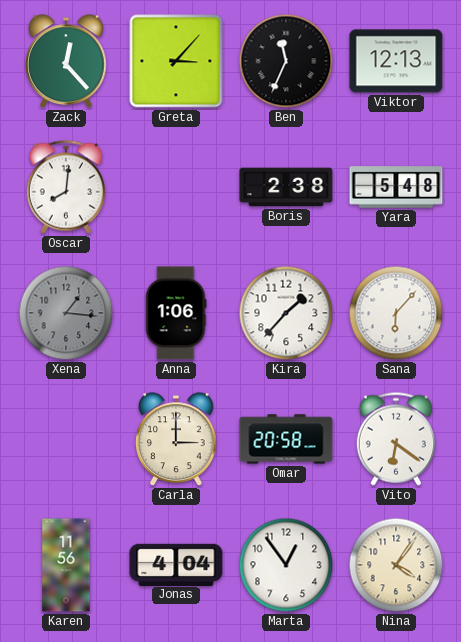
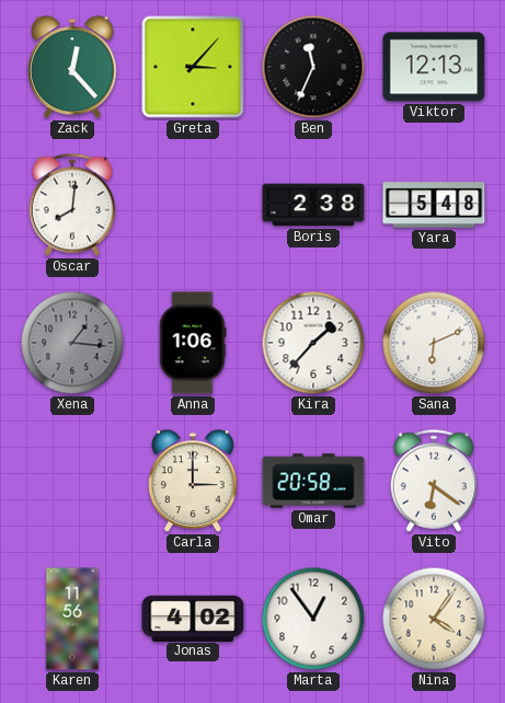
Sana: 6:07 -> 6:11 (434, 343)
Jonas: 4:04 -> 4:02 (193, 618)
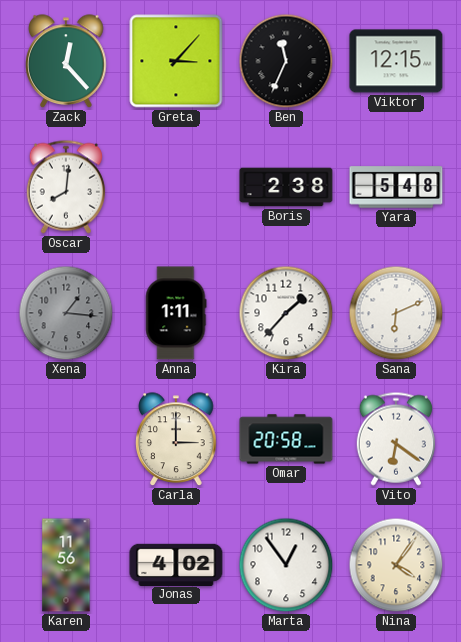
Viktor: 12:13 -> 12:15 (396, 61)
Anna: 1:06 -> 1:11 (176, 313)
